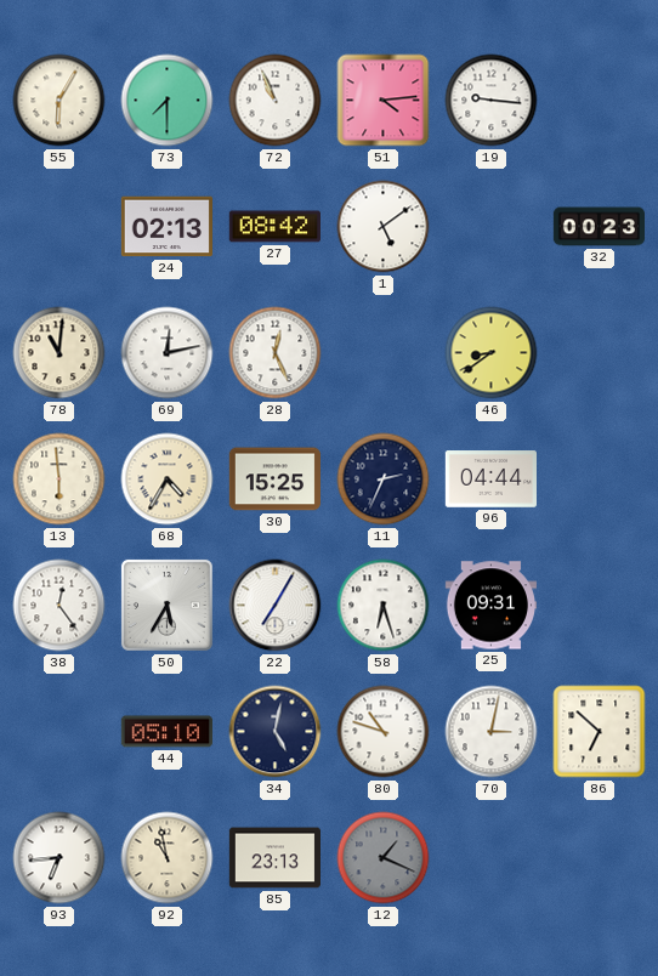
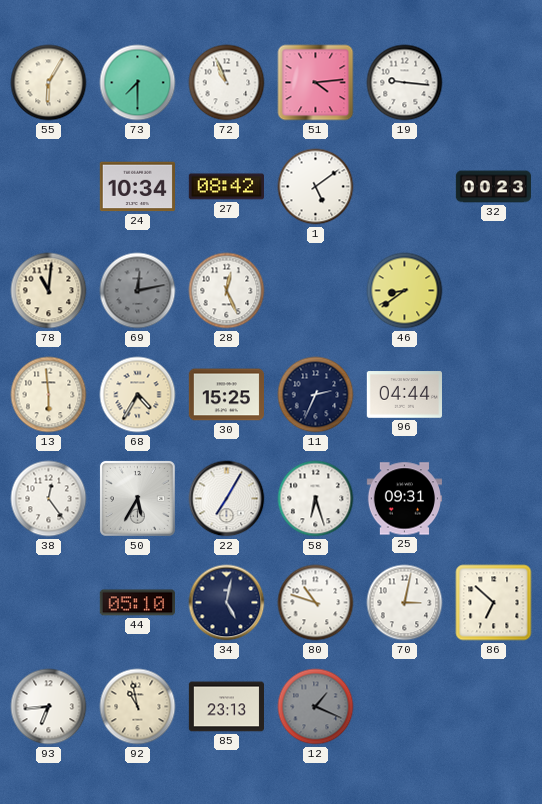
24: 02:13 -> 10:34 (137, 187)
69 dial: white -> grey (138, 291)
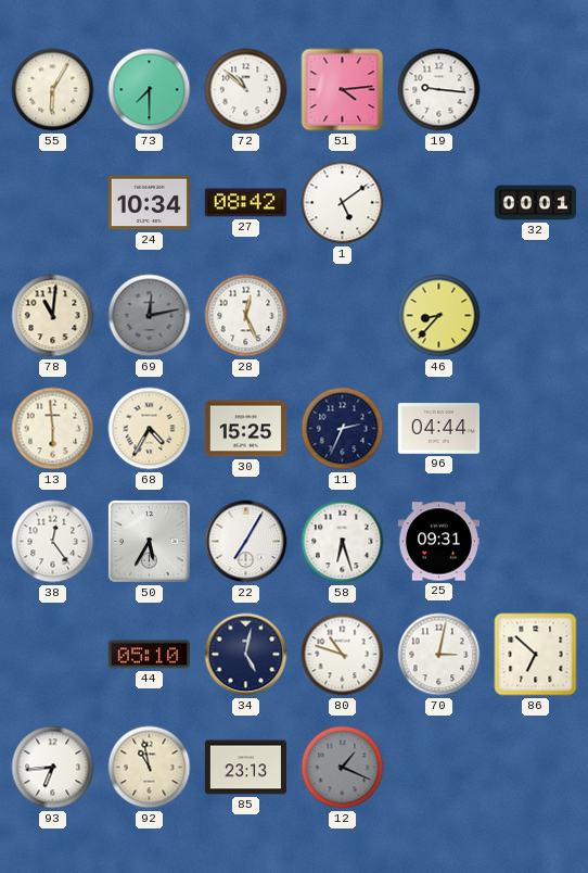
72: 10:56 -> 10:52 (246, 90)
32: 00:23 -> 00:01 (536, 203)
46: 8:39 -> 8:37 (439, 316)
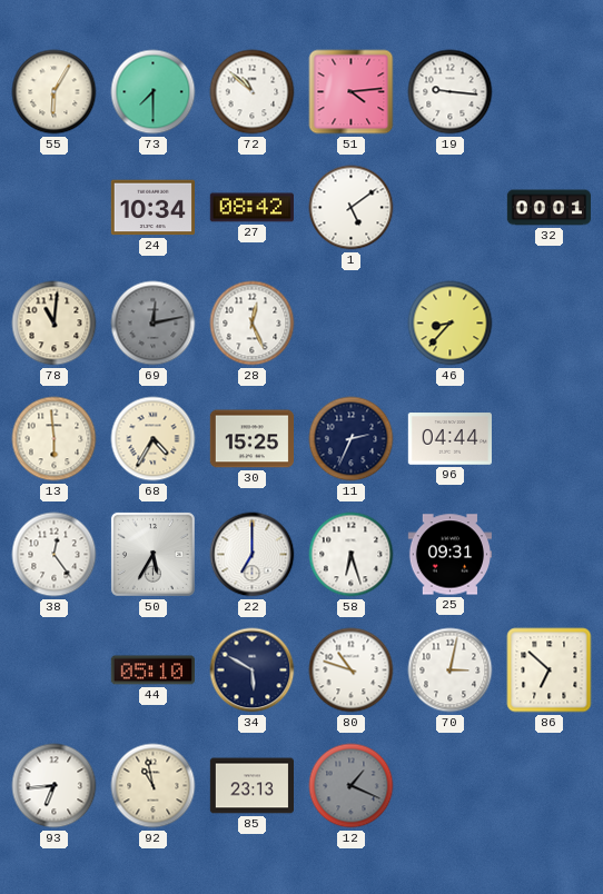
22: 7:05 -> 7:00 (253, 555)
34: 5:02 -> 5:50 (253, 670)
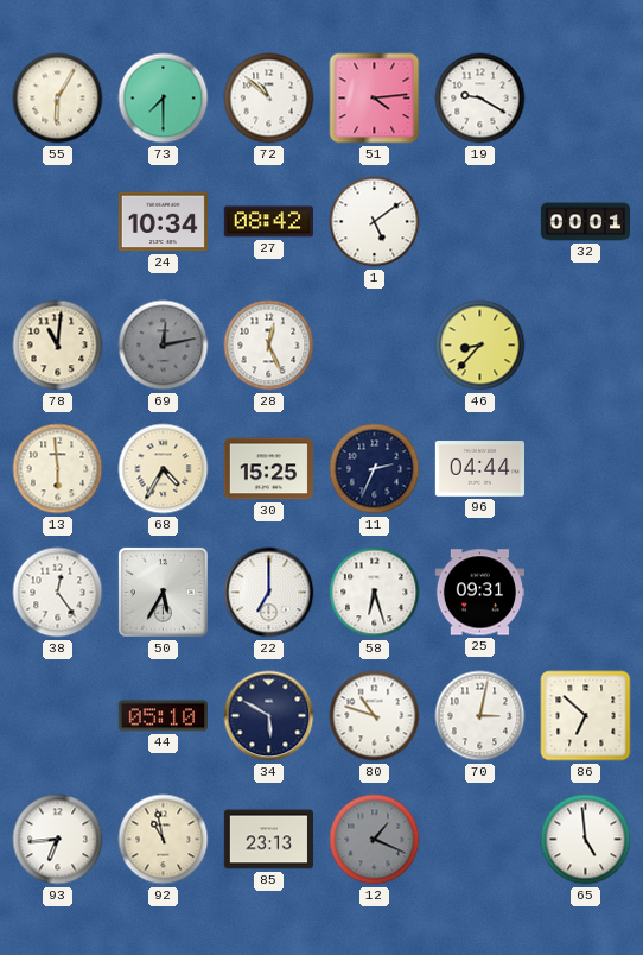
19: 9:16 -> 9:20 (480, 99)
65: none -> 4:59 (586, 840)
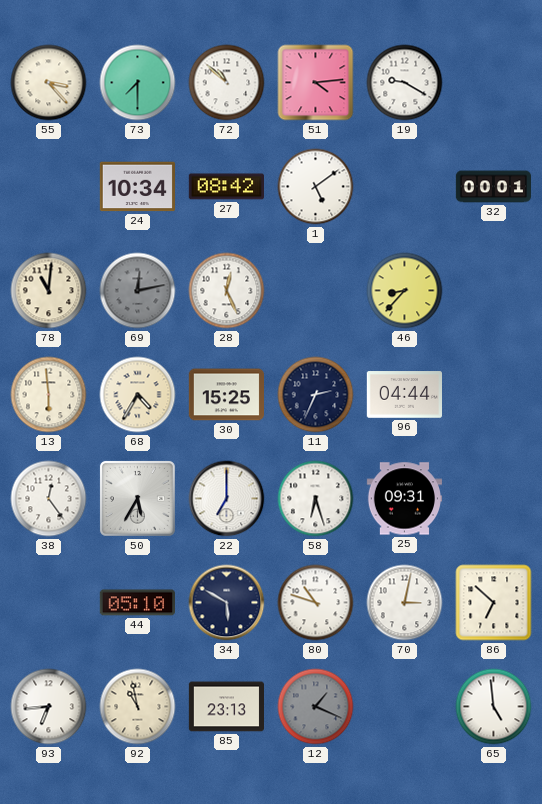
55: 6:05 -> 3:23 (49, 83)
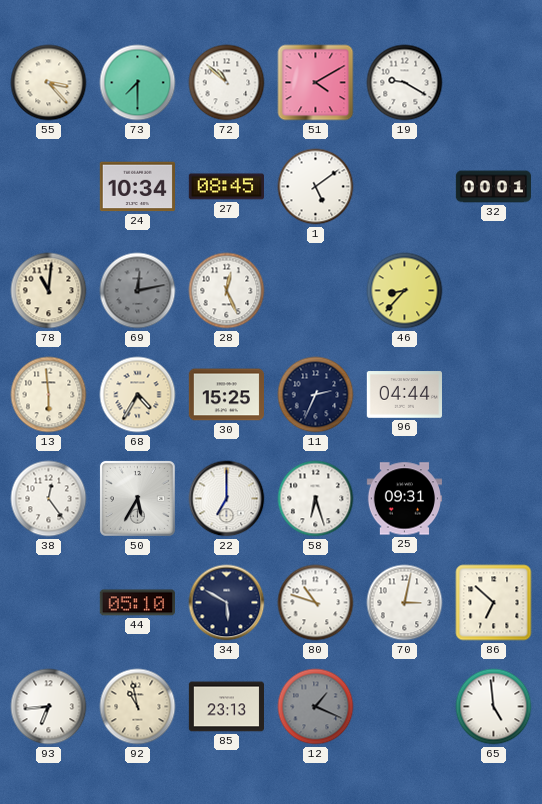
51: 4:14 -> 4:10 (316, 83)
27: 08:42 -> 08:45 (226, 187)
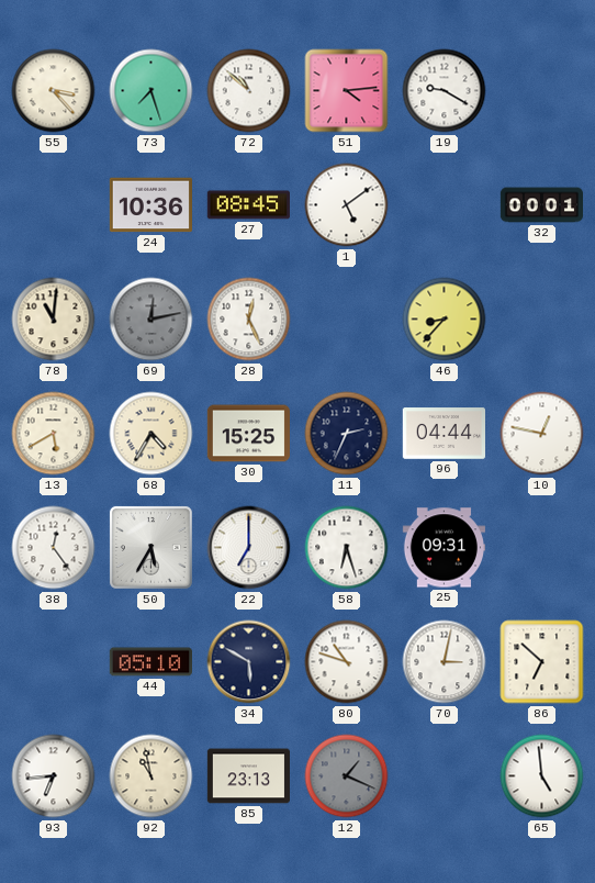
73: 7:30 -> 7:27 (151, 91)
51: 4:10 -> 4:14 (347, 91)
24: 10:34 -> 10:36 (150, 205)
13: 5:59 -> 5:40 (54, 434)
10: none -> 12:47 (542, 434)
